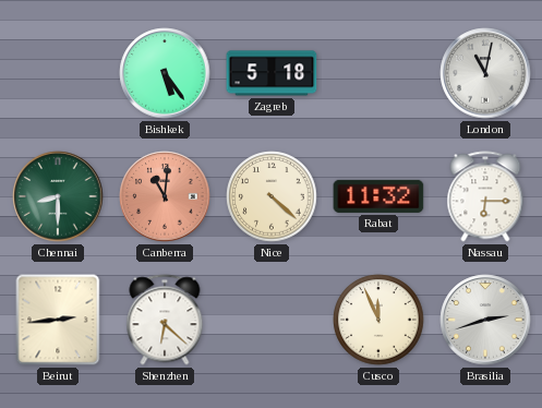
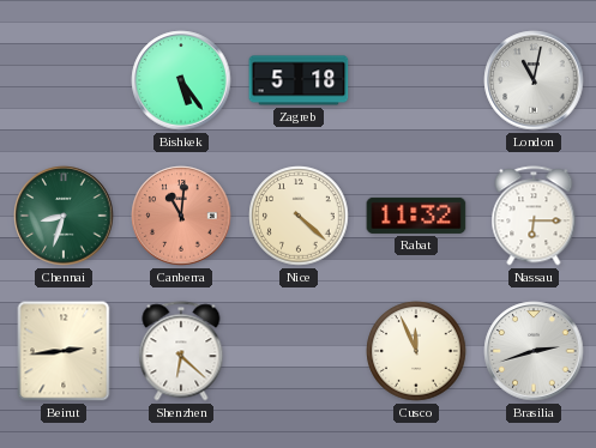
Chennai: 8:30 -> 8:33 (64, 216)
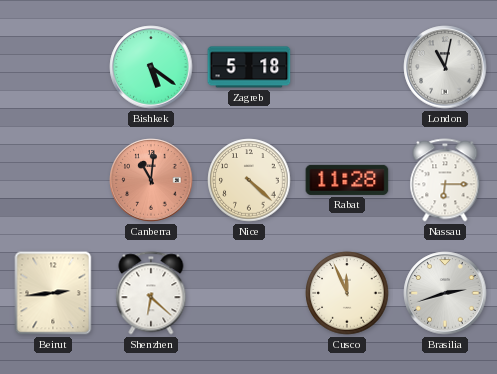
Bishkek: 5:24 -> 5:21 (151, 67)
Chennai: 8:33 -> none (64, 216)
Rabat: 11:32 -> 11:28 (347, 180)
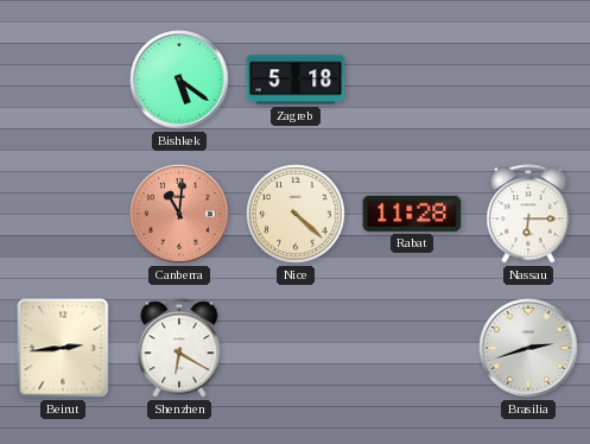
London: 11:02 -> none (445, 67)
Shenzhen: 6:22 -> 6:20 (179, 348)
Cusco: 11:56 -> none (347, 293)
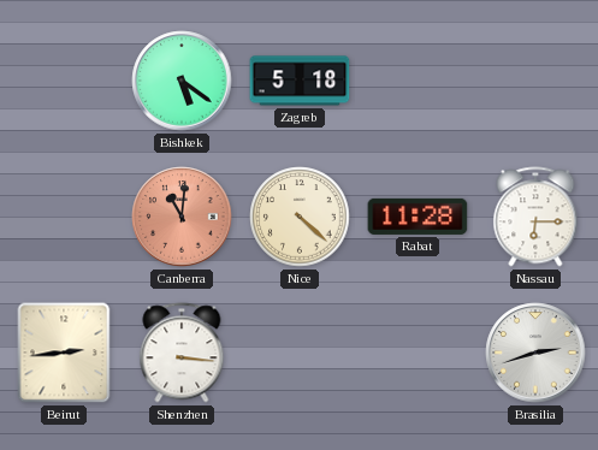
Shenzhen: 6:20 -> 3:16 (182, 353)
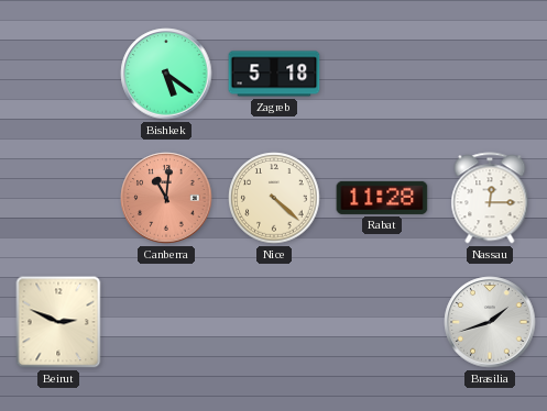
Nassau: 6:15 -> 12:15 (490, 198)
Beirut: 2:44 -> 2:49 (58, 322)
Shenzhen: 3:16 -> none (182, 353)
Brasilia: 2:42 -> 1:42 (490, 322)
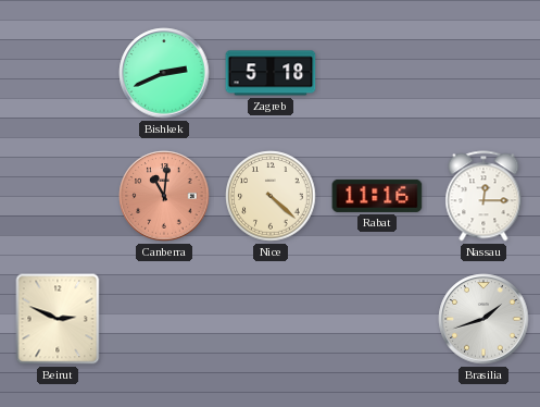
Bishkek: 5:21 -> 2:41 (164, 73)
Rabat: 11:28 -> 11:16 (377, 196)
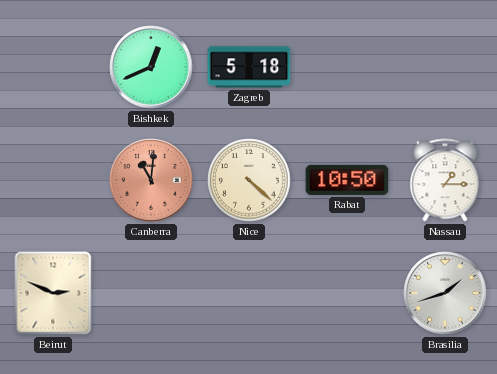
Bishkek: 2:41 -> 12:41 (151, 67)
Rabat: 11:16 -> 10:50 (347, 180)
Nassau: 12:15 -> 1:15 (445, 180)
